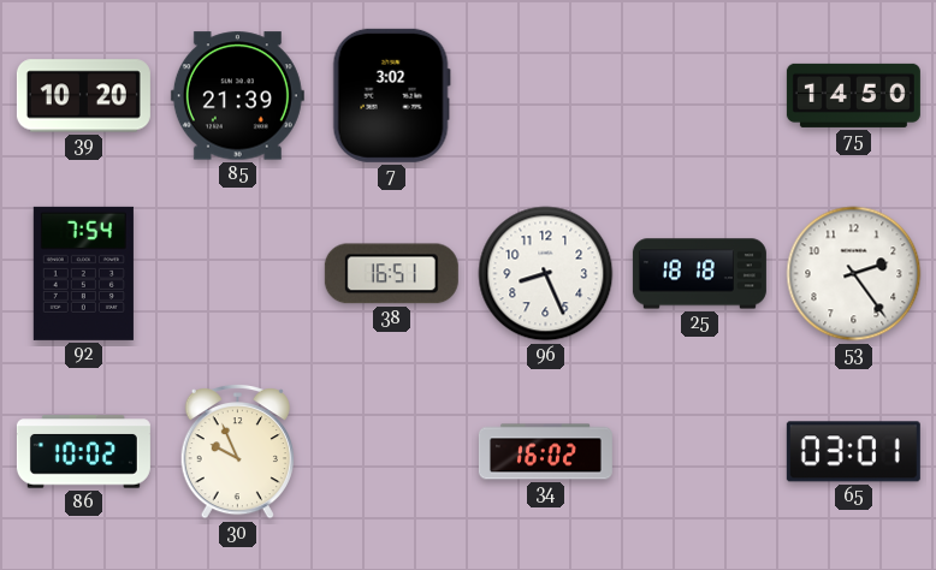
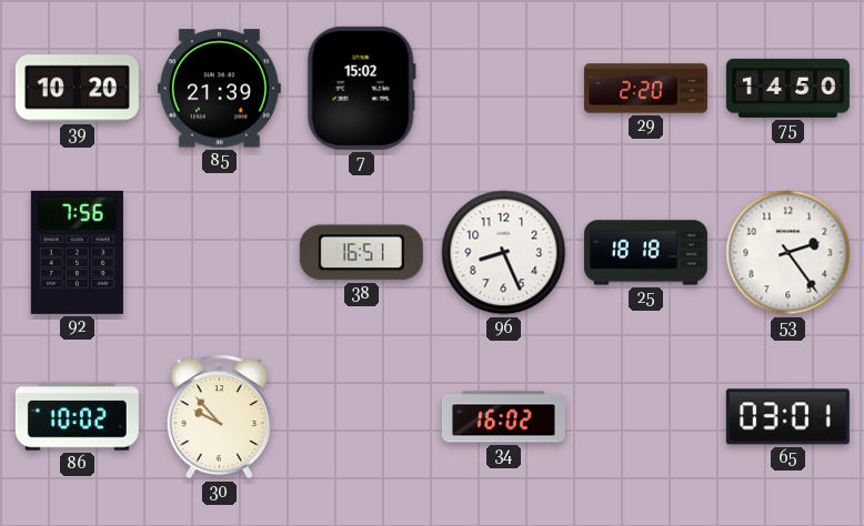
7: 3:02 -> 15:02 (361, 88)
29: none -> 2:20 (645, 89)
92: 7:54 -> 7:56 (77, 252)
30: 9:56 -> 9:53 (219, 416)
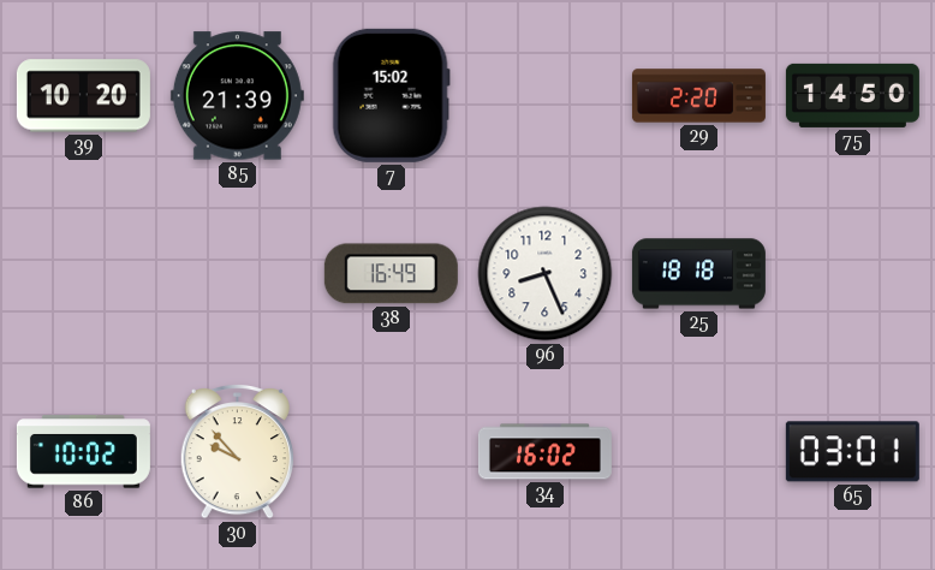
92: 7:56 -> none (77, 252)
38: 16:51 -> 16:49 (391, 274)
53: 2:24 -> none (788, 253)
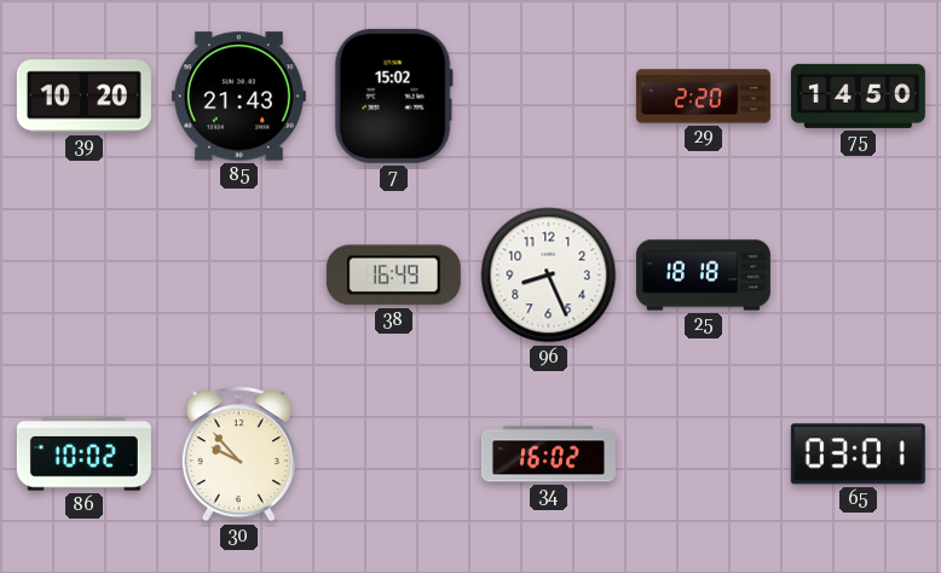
85: 21:39 -> 21:43 (238, 97)
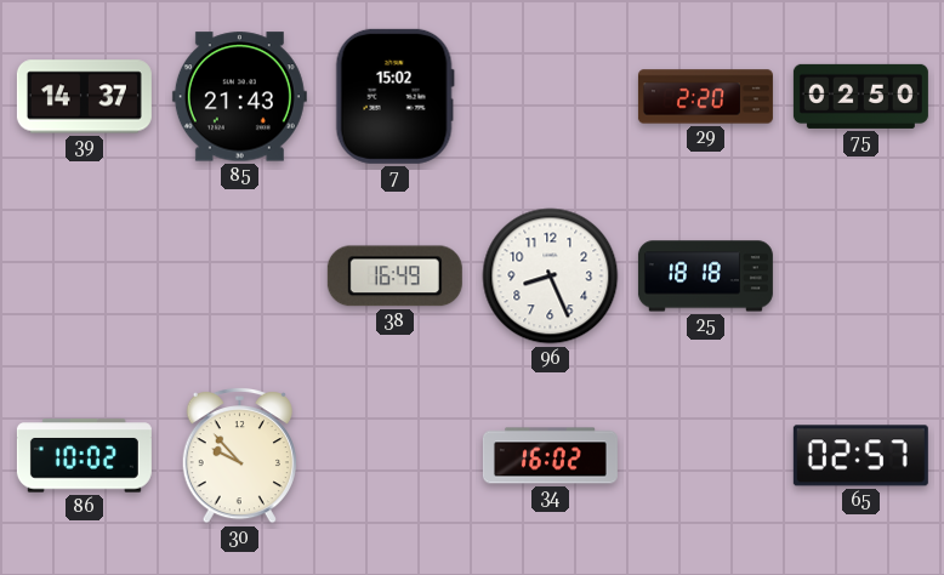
39: 10:20 -> 14:37 (84, 97)
75: 14:50 -> 02:50 (860, 96)
65: 03:01 -> 02:57 (860, 456)
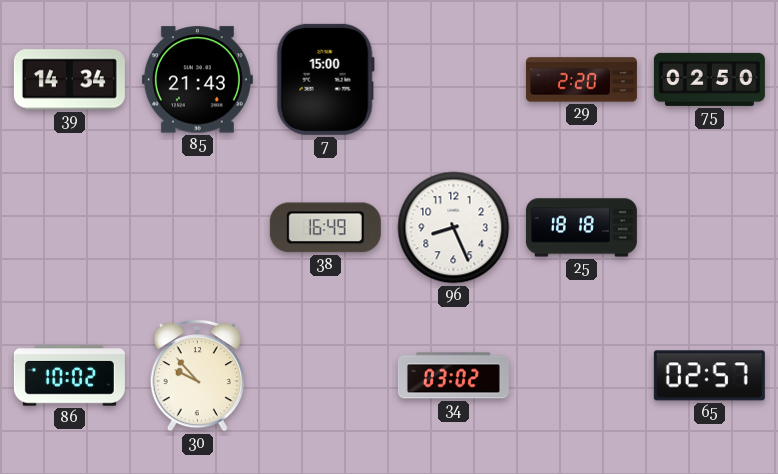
39: 14:37 -> 14:34 (69, 80)
7: 15:02 -> 15:00 (325, 79)
34: 16:02 -> 03:02 (453, 376)
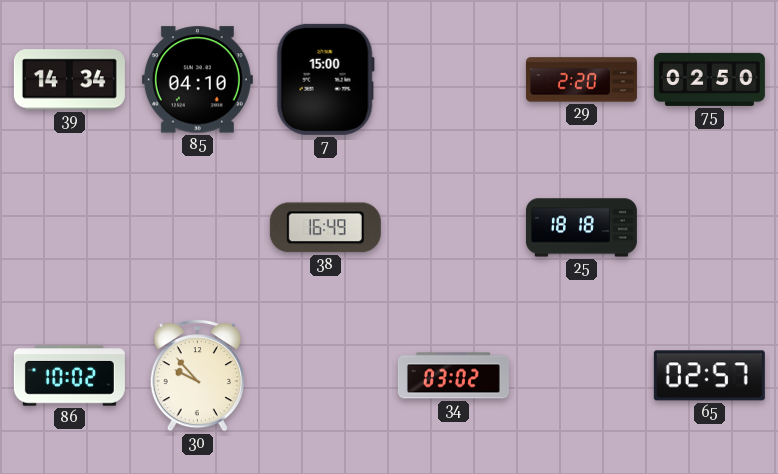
85: 21:43 -> 04:10 (197, 80)
96: 8:26 -> none (454, 228)
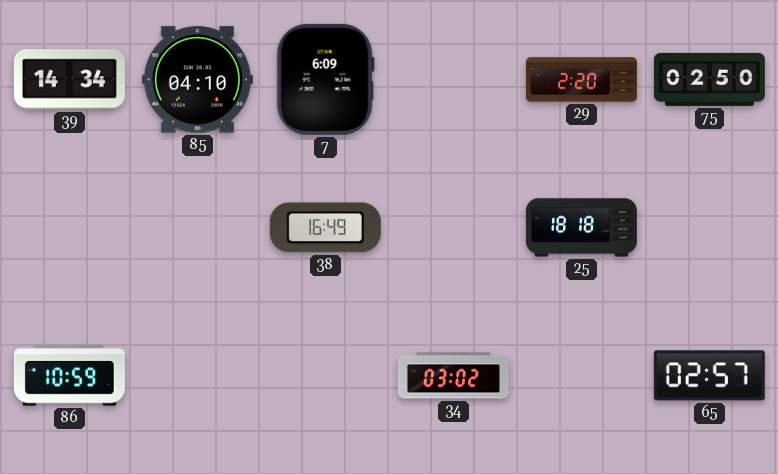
7: 15:00 -> 6:09 (325, 79)
86: 10:02 -> 10:59 (69, 376)
30: 9:53 -> none (197, 375)
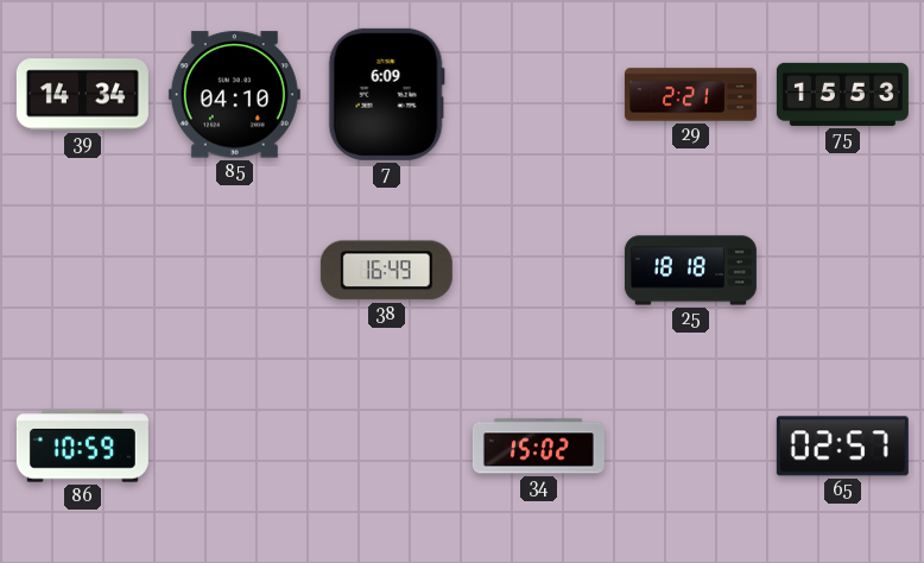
29: 2:20 -> 2:21 (690, 95)
75: 02:50 -> 15:53 (842, 94)
34: 03:02 -> 15:02 (538, 447)
